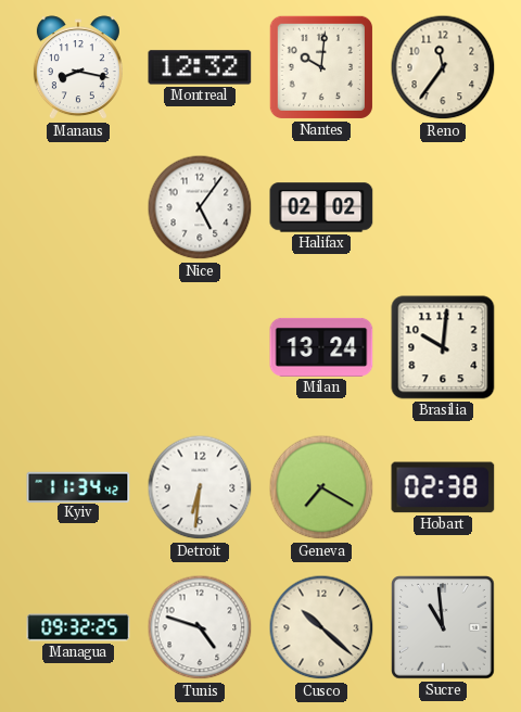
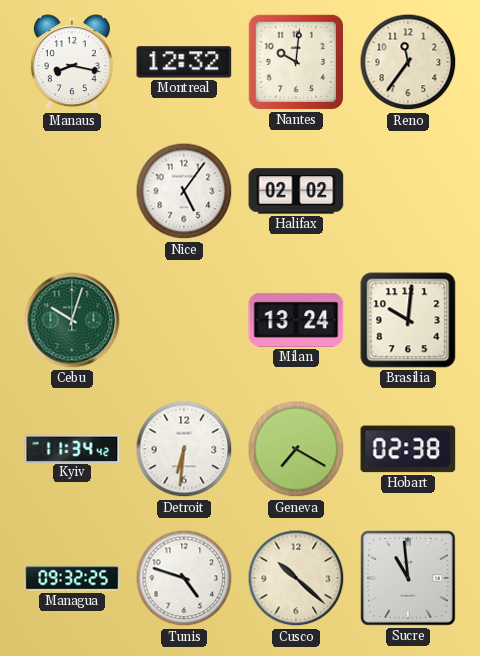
Cebu: none -> 10:03 (72, 320)
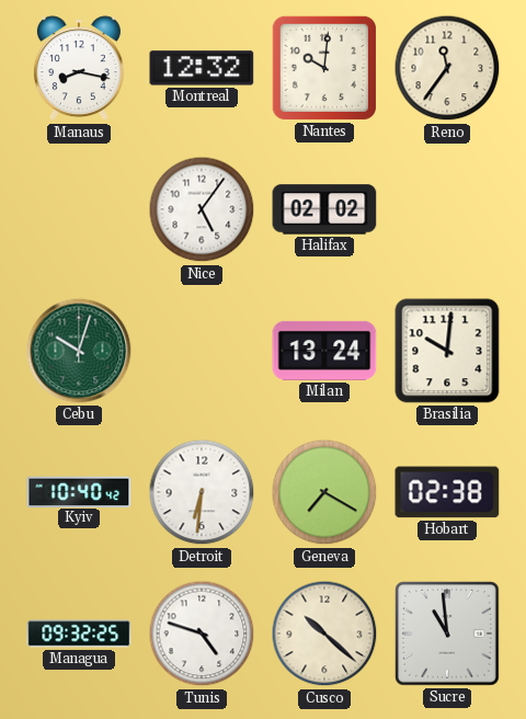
Kyiv: 11:34 -> 10:40 (79, 491)
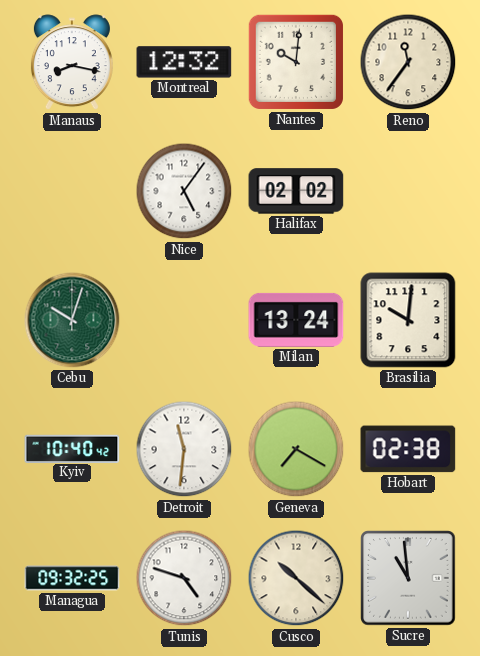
Detroit: 6:31 -> 11:31 (184, 449)
